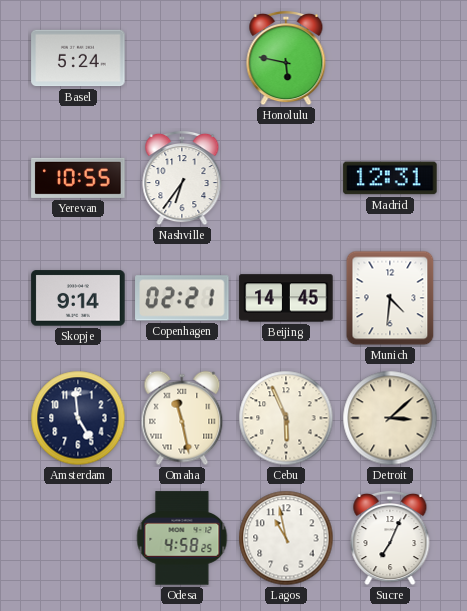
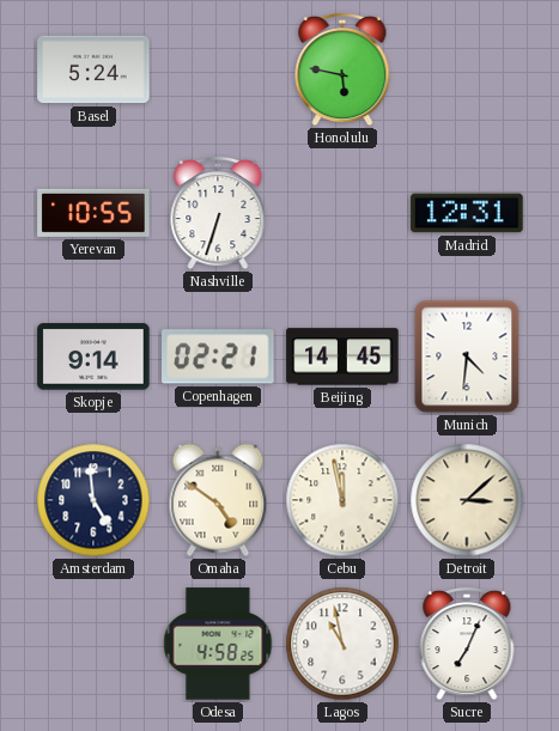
Nashville: 6:36 -> 6:33 (218, 213)
Omaha: 11:28 -> 4:51 (218, 500)
Cebu: 5:56 -> 11:58 (342, 500)
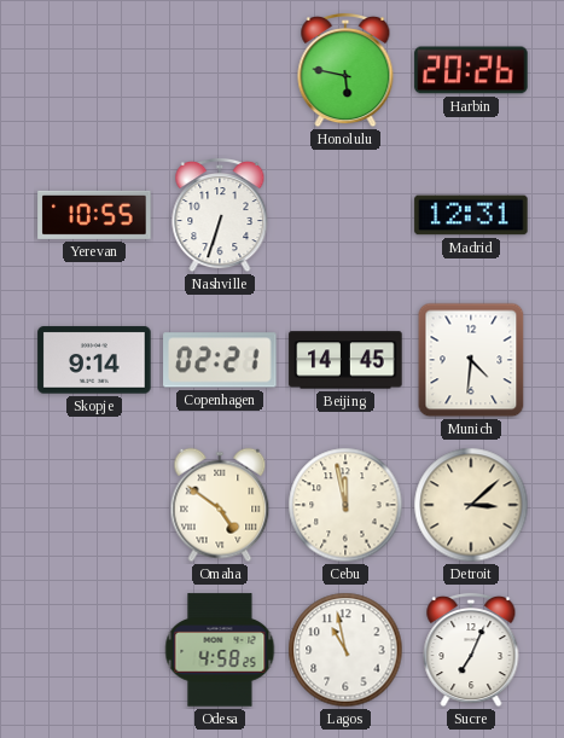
Basel: 5:24 -> none (93, 69)
Harbin: none -> 20:26 (471, 70)
Amsterdam: 4:59 -> none (93, 500)
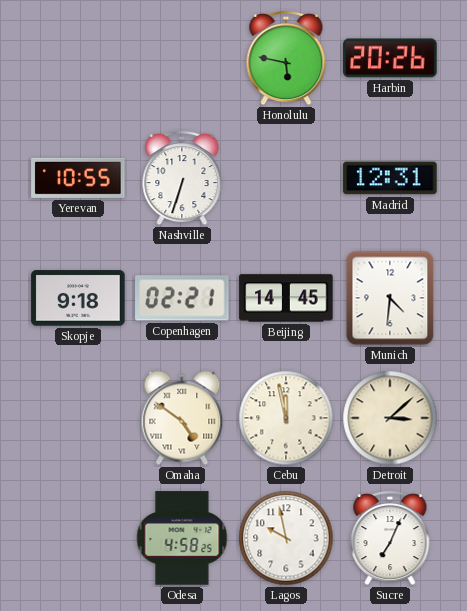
Skopje: 9:14 -> 9:18 (78, 298)
Lagos: 10:58 -> 9:58 (286, 538)
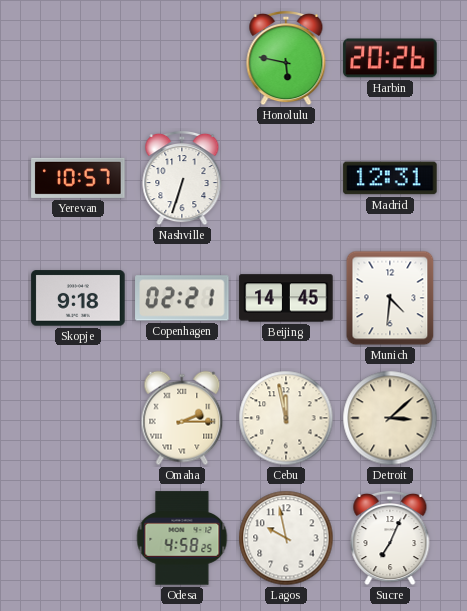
Yerevan: 10:55 -> 10:57 (78, 178)
Omaha: 4:51 -> 2:15 (182, 418)
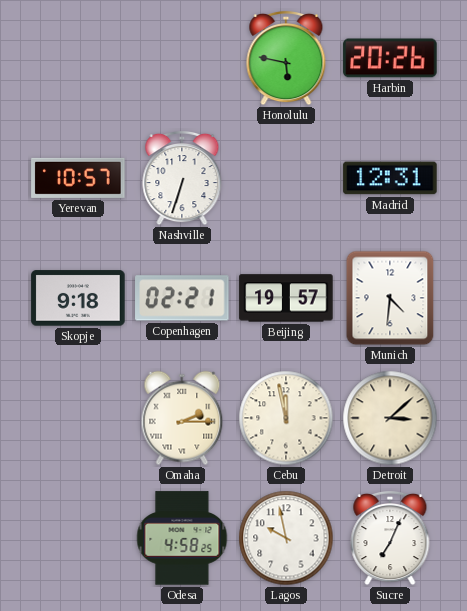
Beijing: 14:45 -> 19:57 (286, 298)
